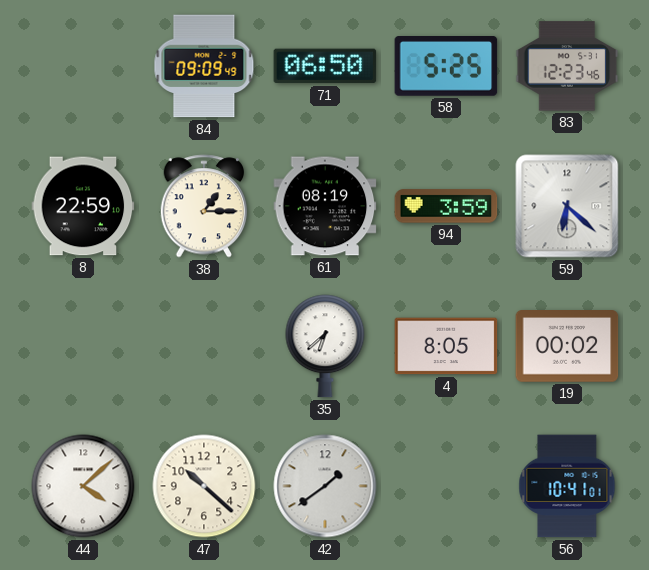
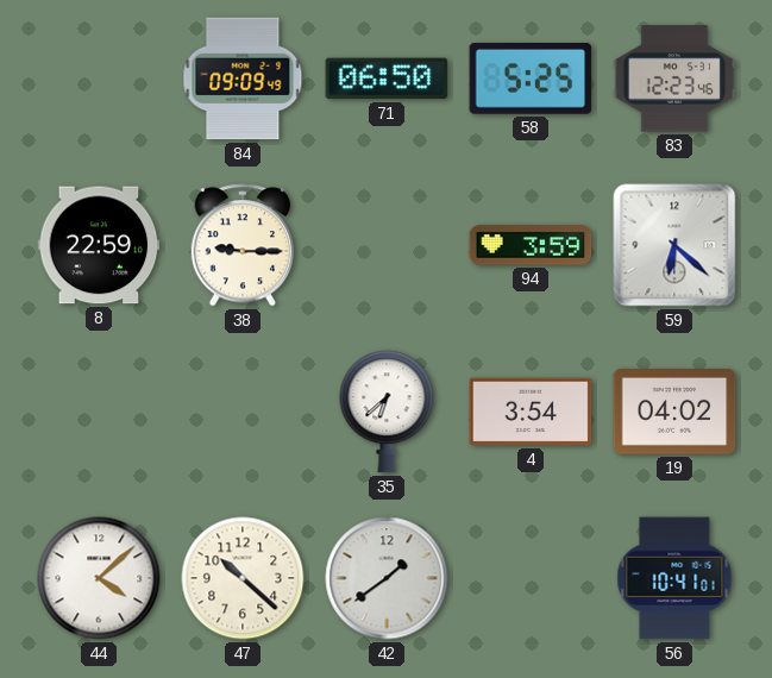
38: 1:15 -> 9:15 (243, 245)
61: 08:19 -> none (325, 206)
4: 8:05 -> 3:54 (531, 412)
19: 00:02 -> 04:02 (674, 412)
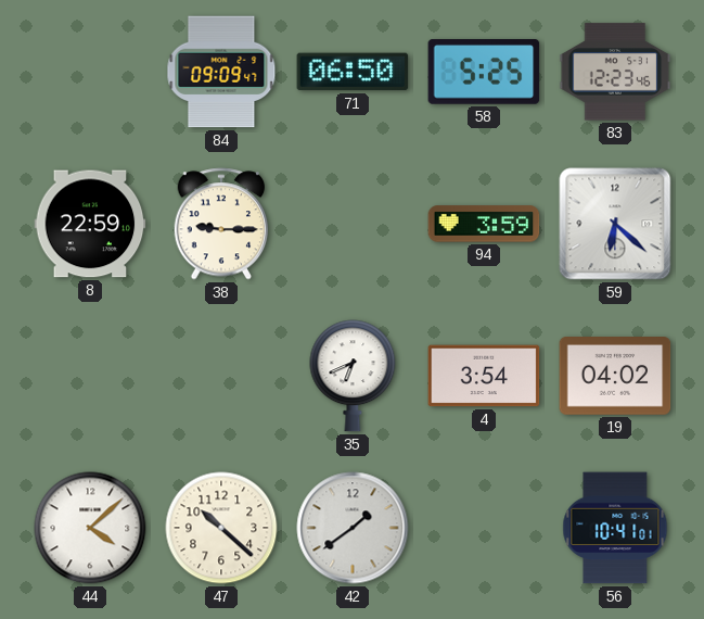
84: 09:09:49 -> 09:09:47 (221, 72)
35: 6:38 -> 6:41 (353, 376)
